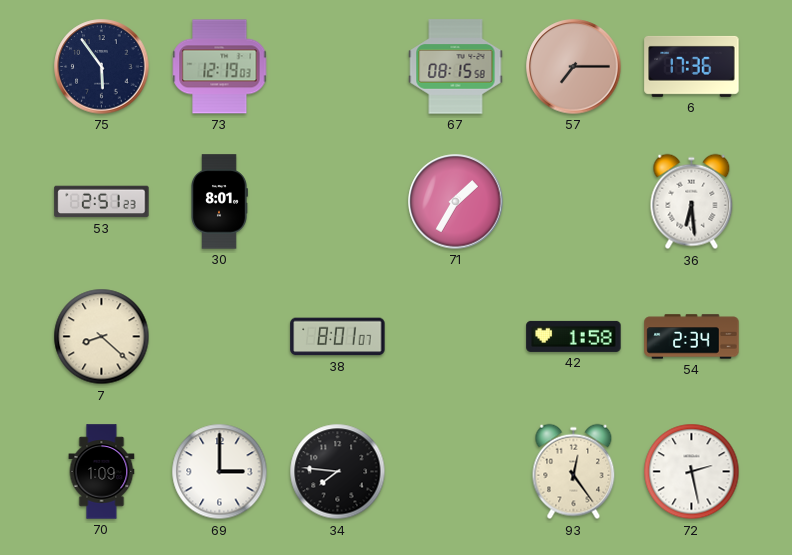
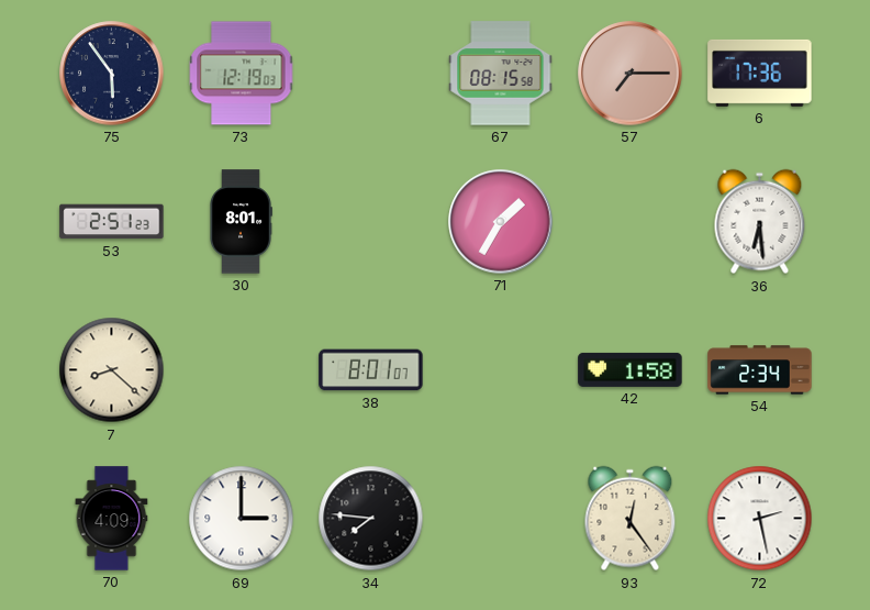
70: 1:09 -> 4:09 (112, 519)
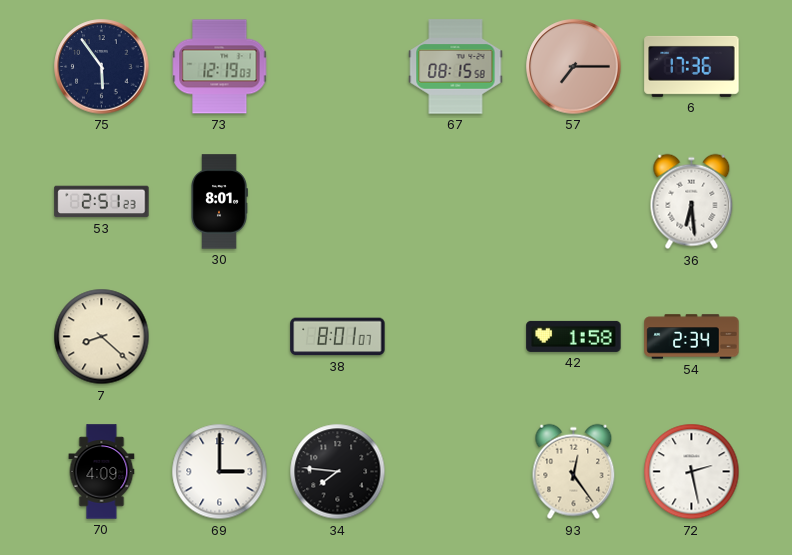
71: 1:35 -> none (501, 222)
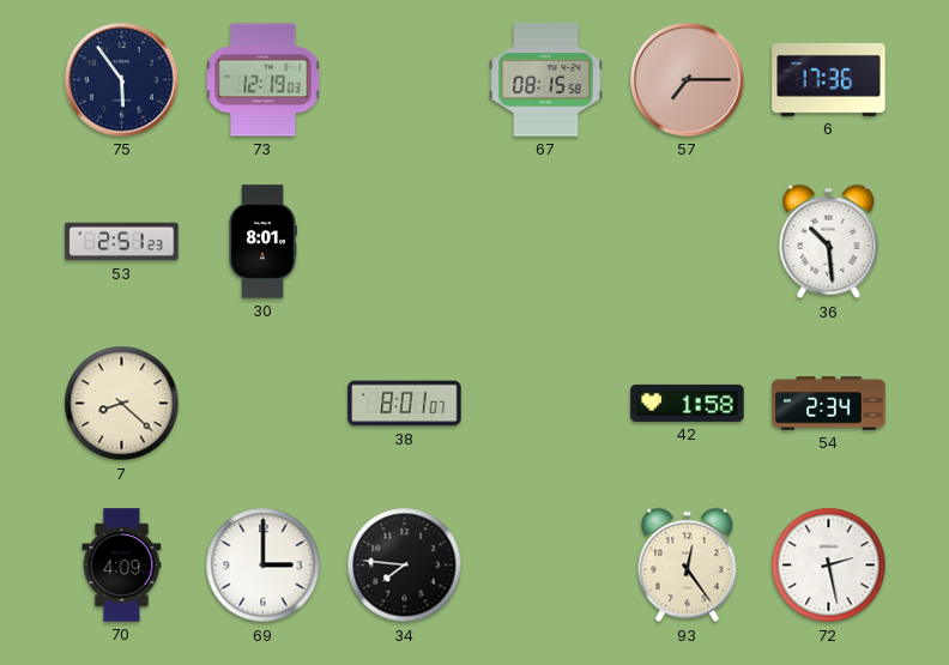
36: 6:29 -> 10:29 (829, 242)
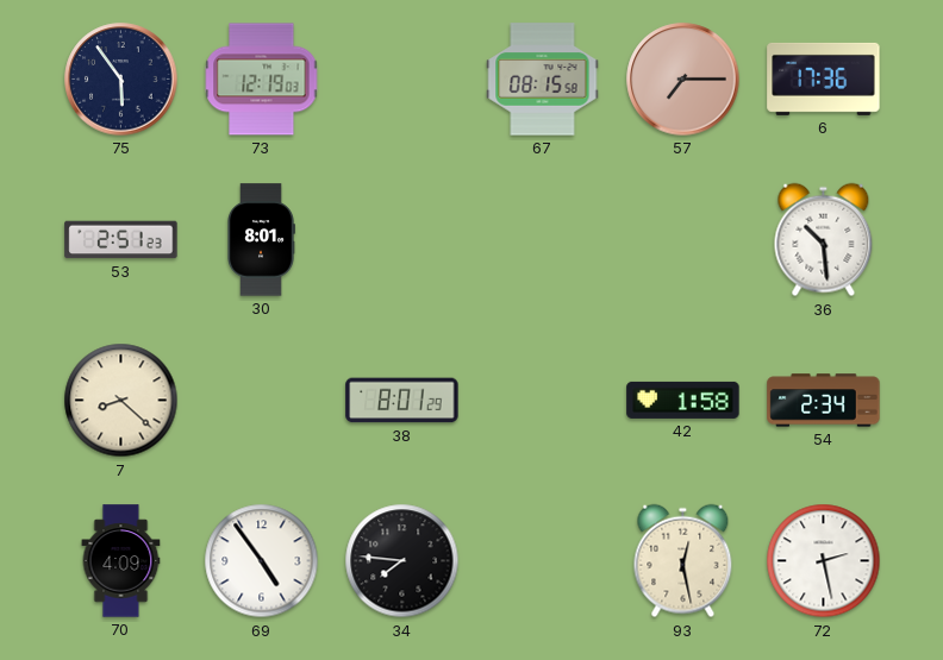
38: 8:01:07 -> 8:01:29 (402, 401)
69: 3:00 -> 4:54 (262, 561)
93: 12:24 -> 12:28 (683, 561)
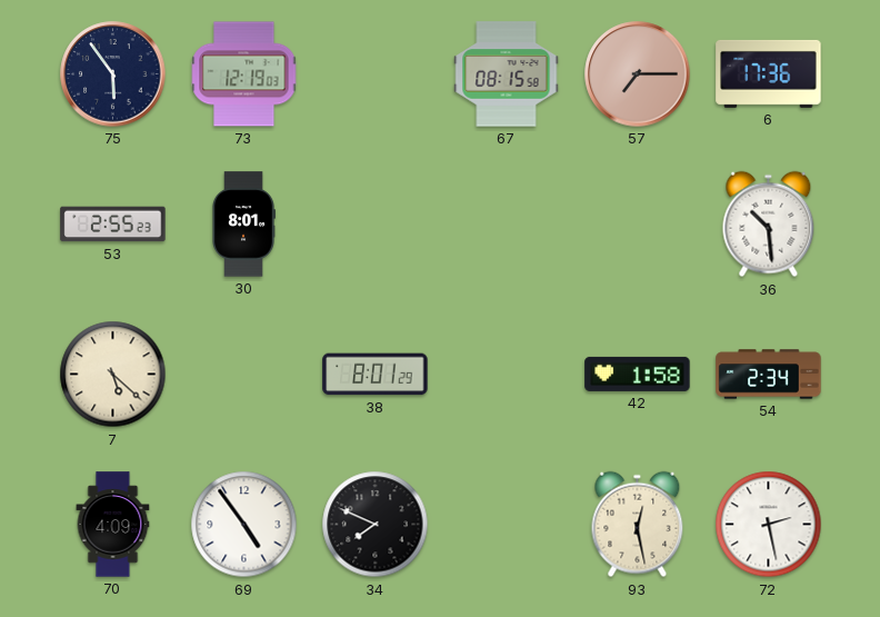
53: 2:51 -> 2:55 (113, 225)
7: 8:22 -> 5:22 (113, 375)
34: 7:46 -> 7:49 (376, 525)
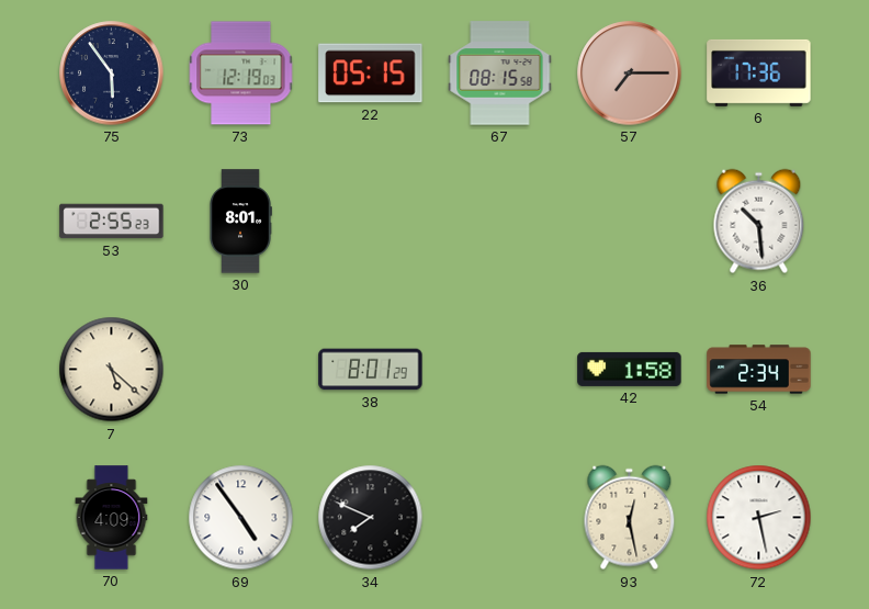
22: none -> 05:15 (371, 74)
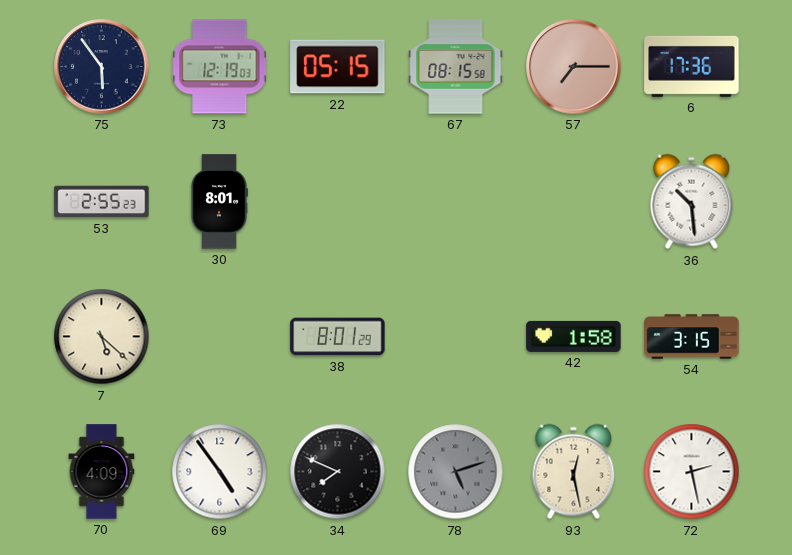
54: 2:34 -> 3:15 (692, 337)
78: none -> 5:12 (456, 472)
